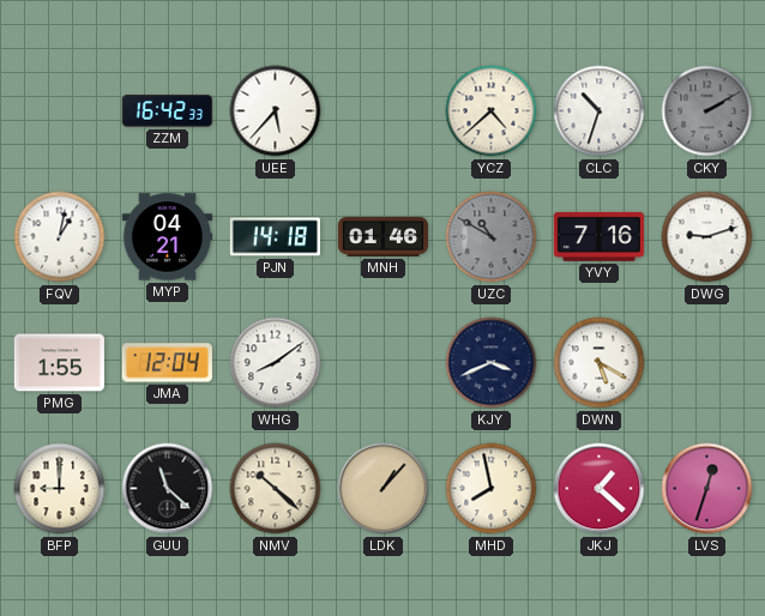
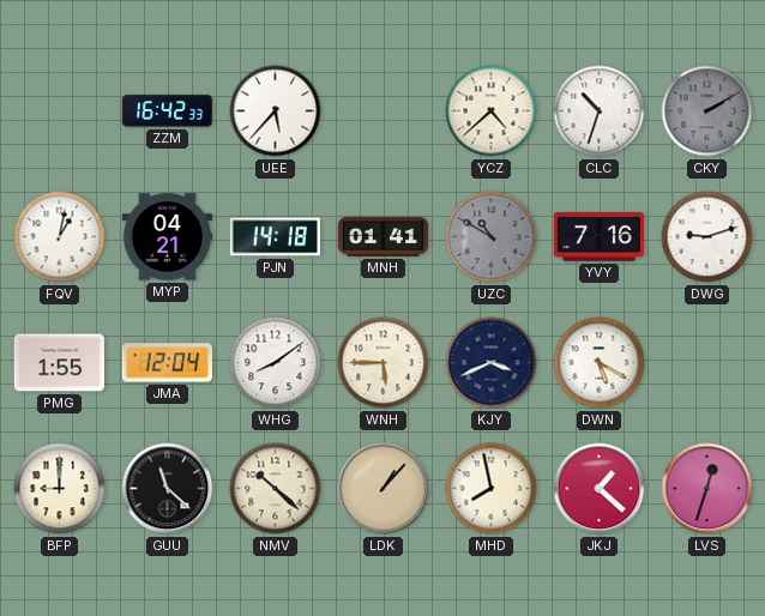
MNH: 01:46 -> 01:41 (382, 236)
WNH: none -> 5:45 (384, 363)
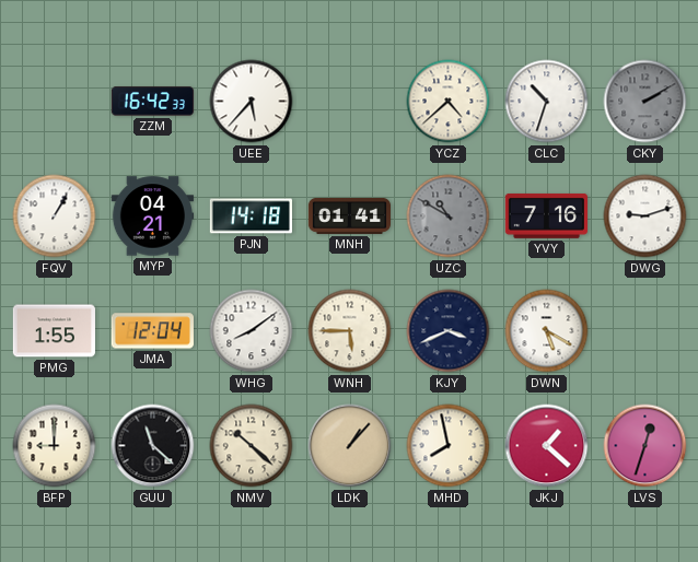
FQV: 1:02 -> 1:05 (55, 216)
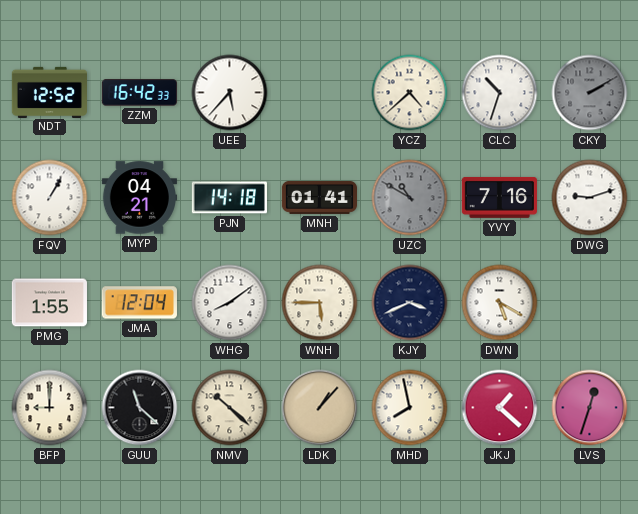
NDT: none -> 12:52 (49, 92)
